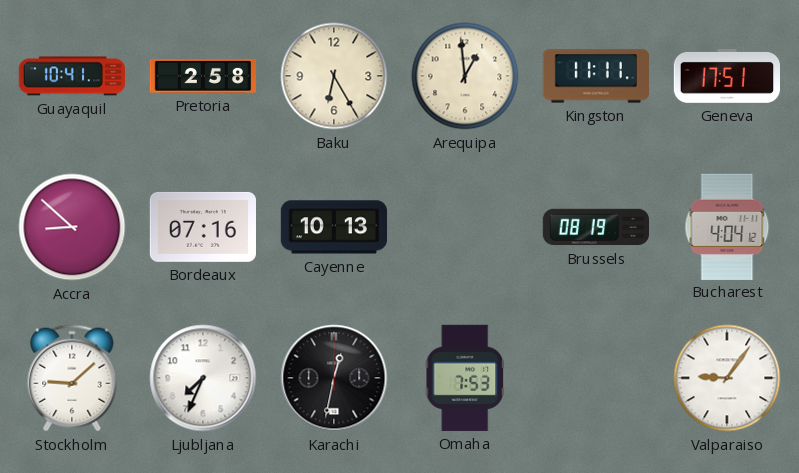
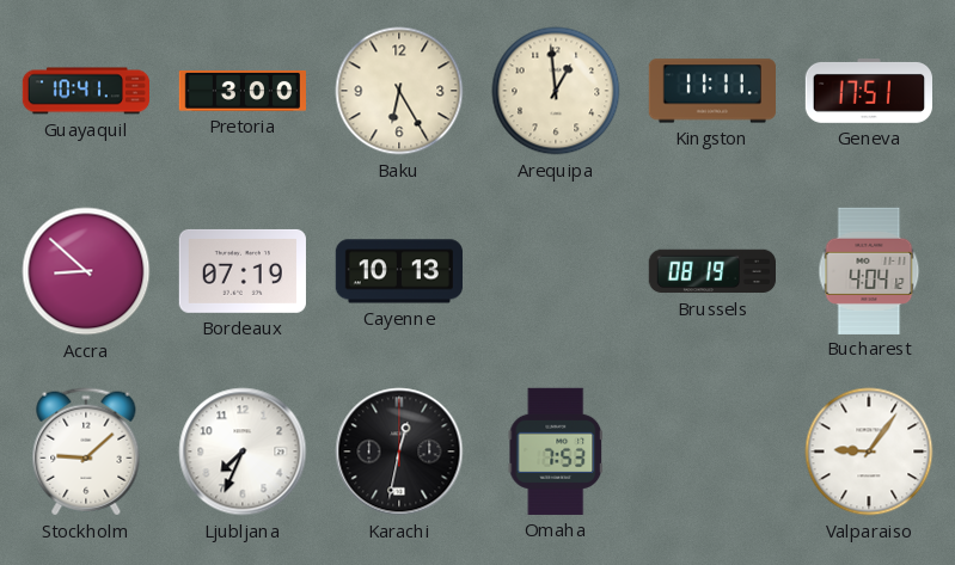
Pretoria: 2:58 -> 3:00 (241, 91)
Bordeaux: 07:16 -> 07:19 (243, 271)
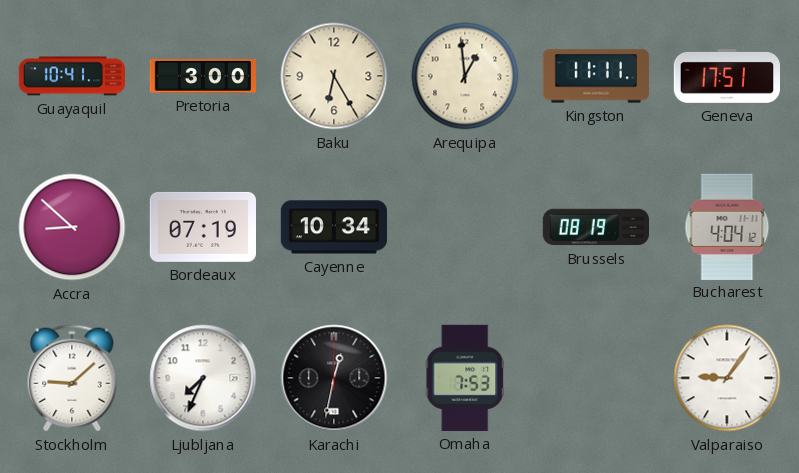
Cayenne: 10:13 -> 10:34 (333, 227)
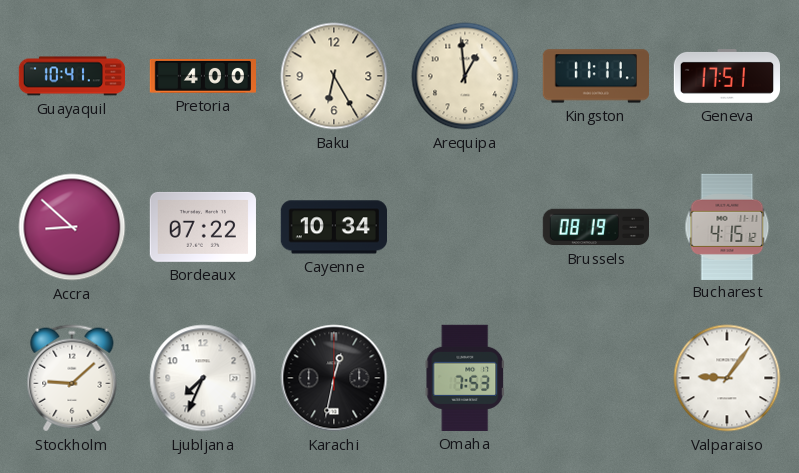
Pretoria: 3:00 -> 4:00 (202, 76)
Bordeaux: 07:19 -> 07:22 (203, 227)
Bucharest: 4:04 -> 4:15 (727, 226)
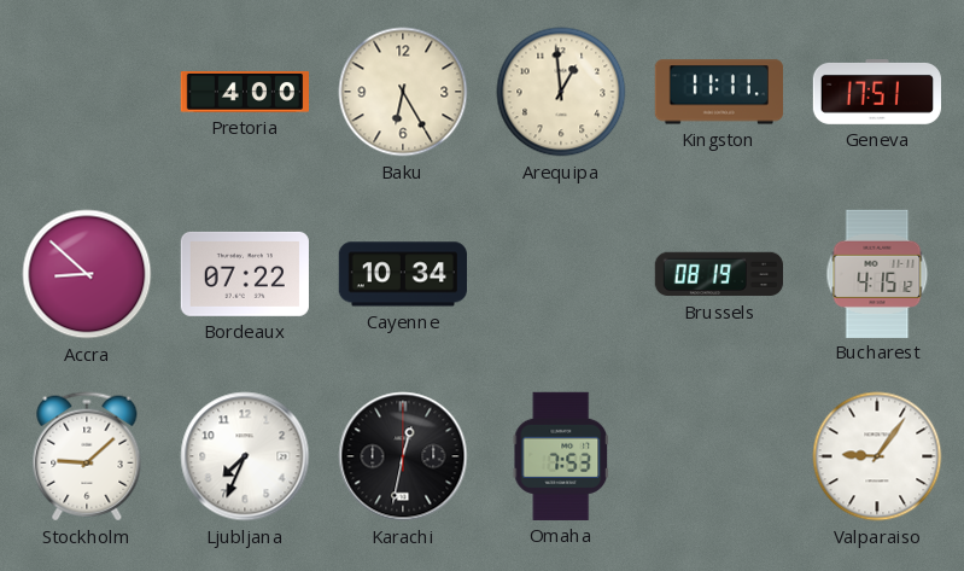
Guayaquil: 10:41 -> none (71, 76)
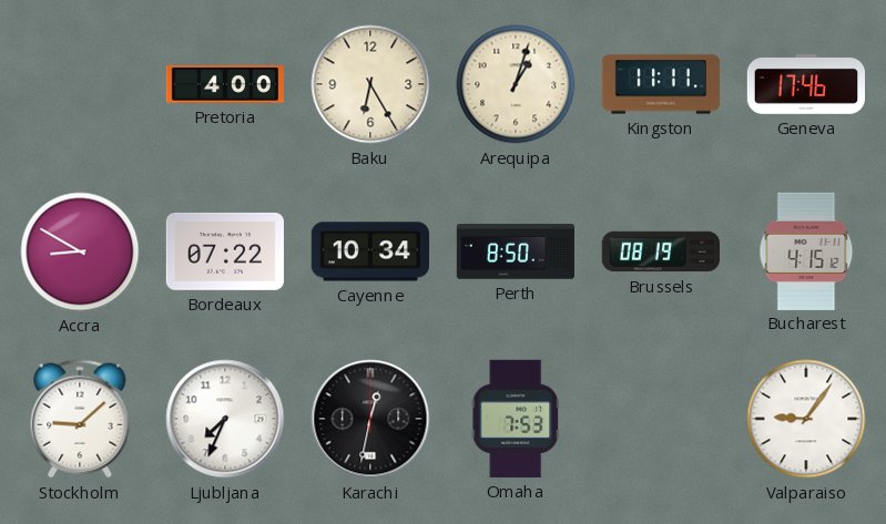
Arequipa: 12:59 -> 1:03 (516, 84)
Geneva: 17:51 -> 17:46 (805, 85)
Accra: 8:52 -> 8:50 (80, 251)
Perth: none -> 8:50 (515, 251)
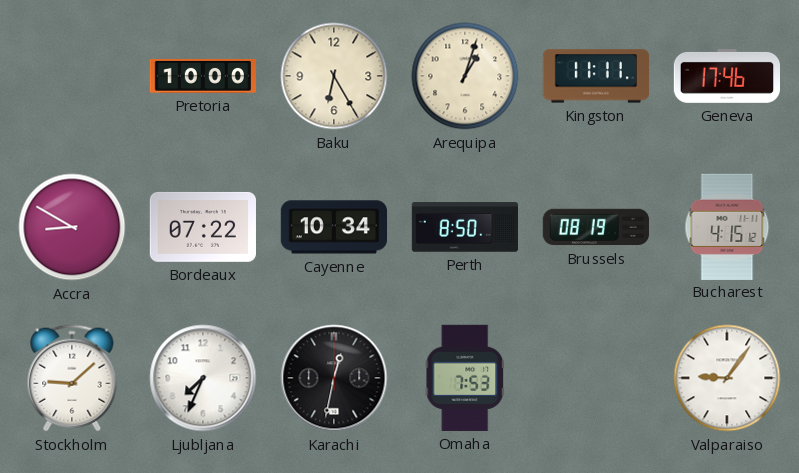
Pretoria: 4:00 -> 10:00 (202, 76)
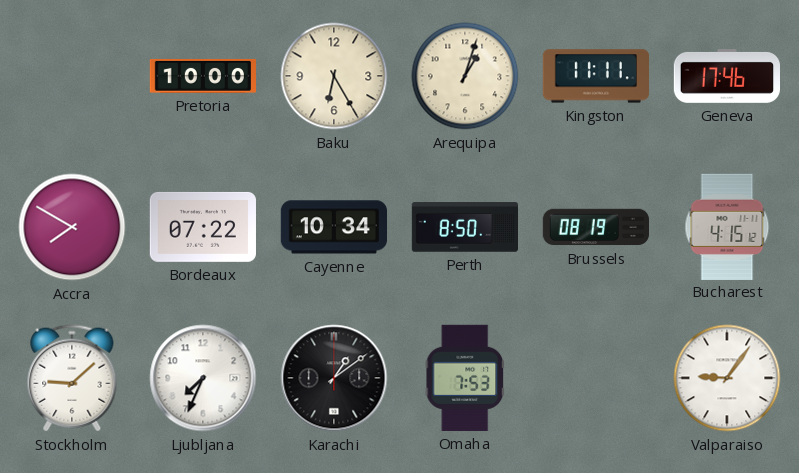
Accra: 8:50 -> 7:50 (72, 227)
Karachi: 12:32 -> 1:09 (334, 378)
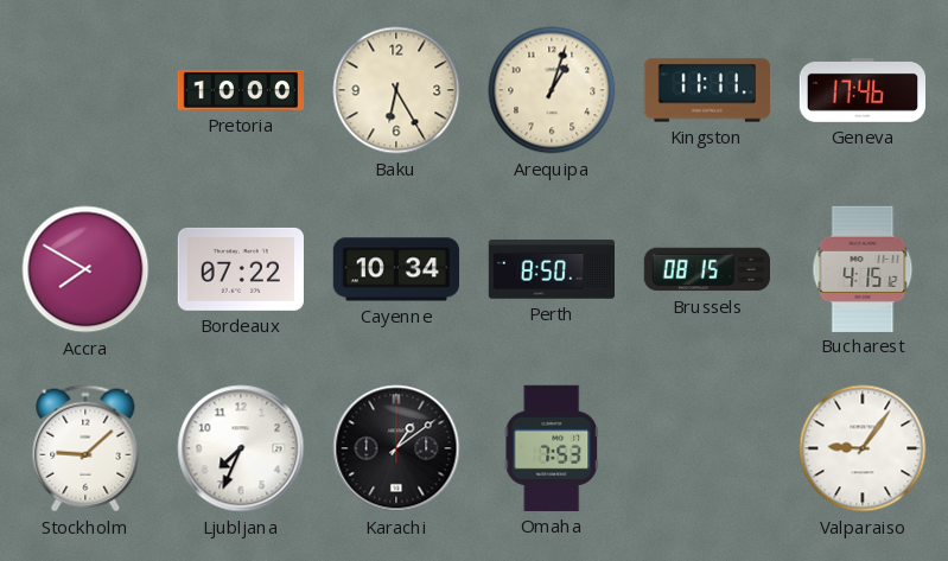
Brussels: 08:19 -> 08:15 (706, 269)
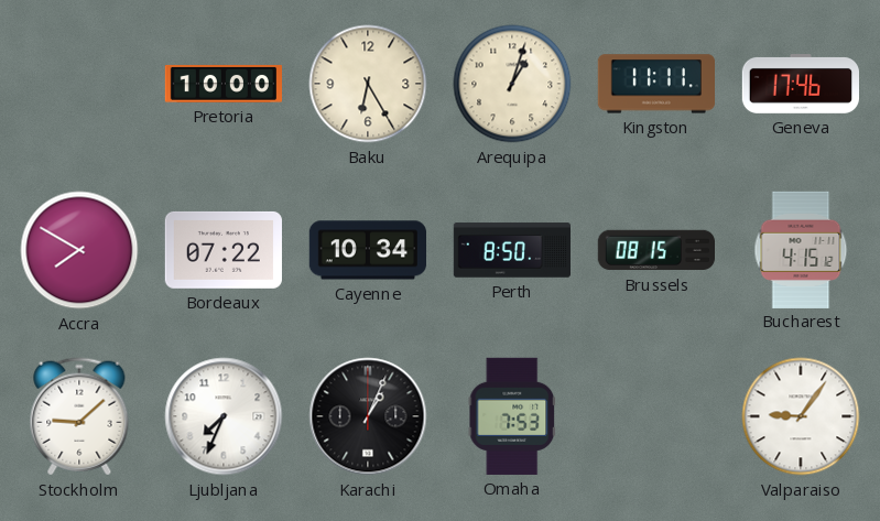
Karachi: 1:09 -> 1:04 (368, 416)
